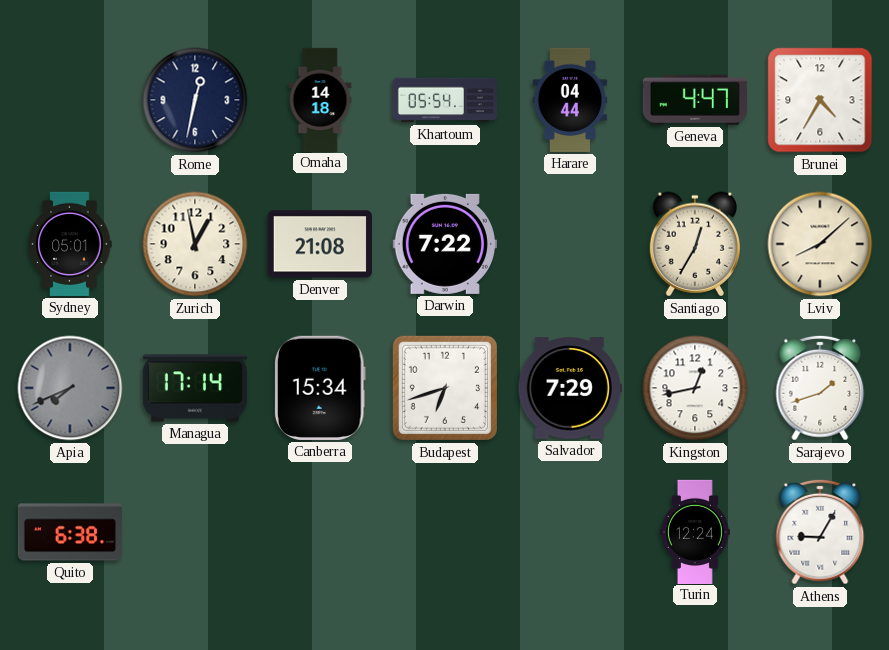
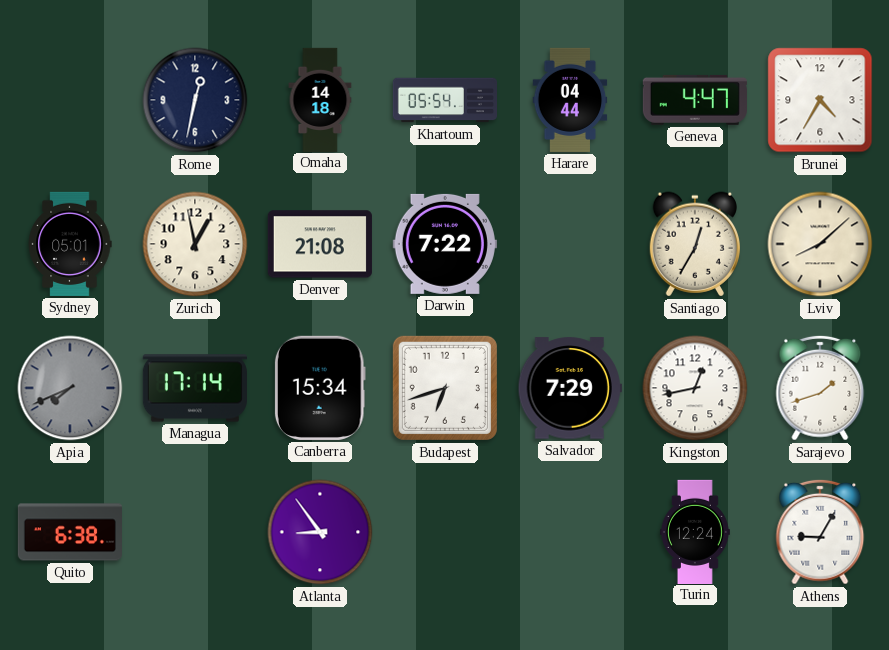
Atlanta: none -> 8:54 (320, 532)
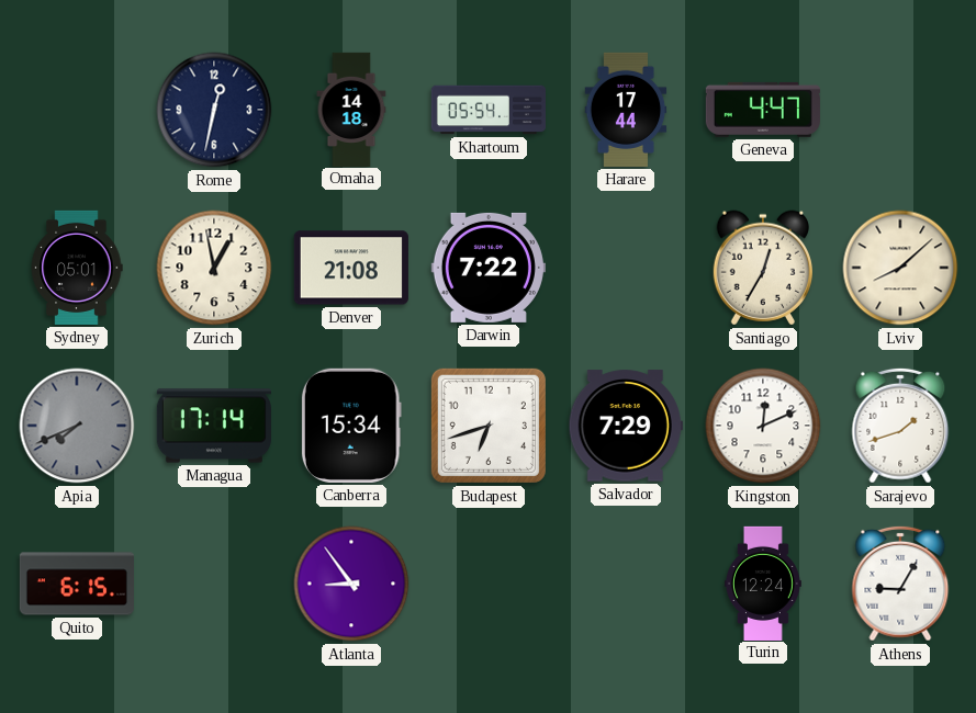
Harare: 04:44 -> 17:44 (626, 110)
Brunei: 4:35 -> none (820, 100)
Kingston: 12:43 -> 12:11 (763, 426)
Quito: 6:38 -> 6:15 (77, 584)
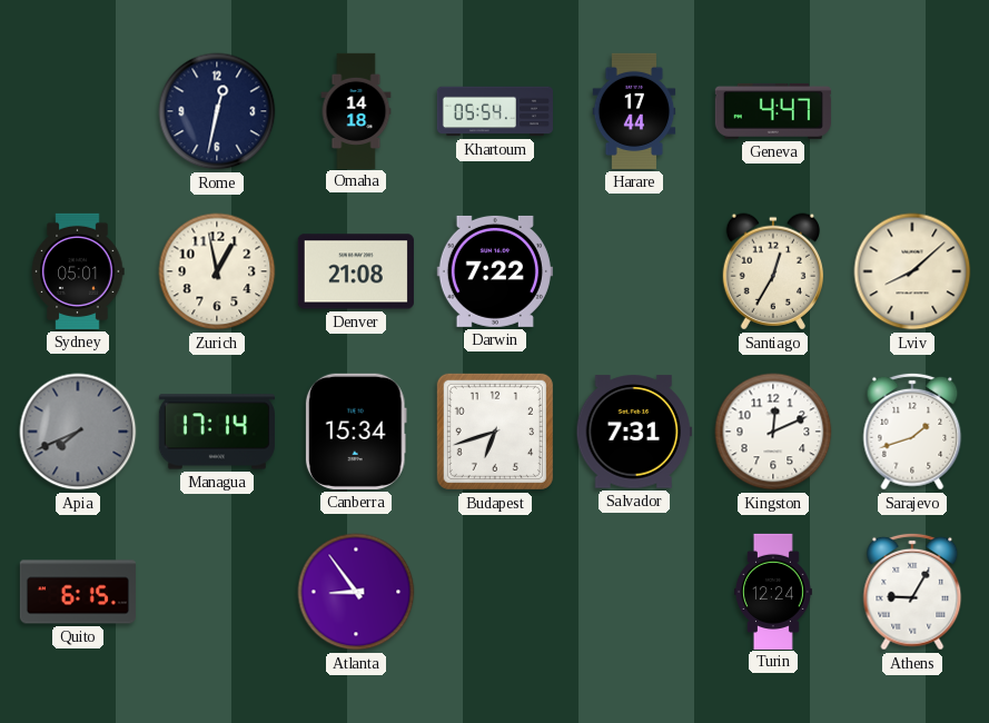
Salvador: 7:29 -> 7:31 (634, 432)
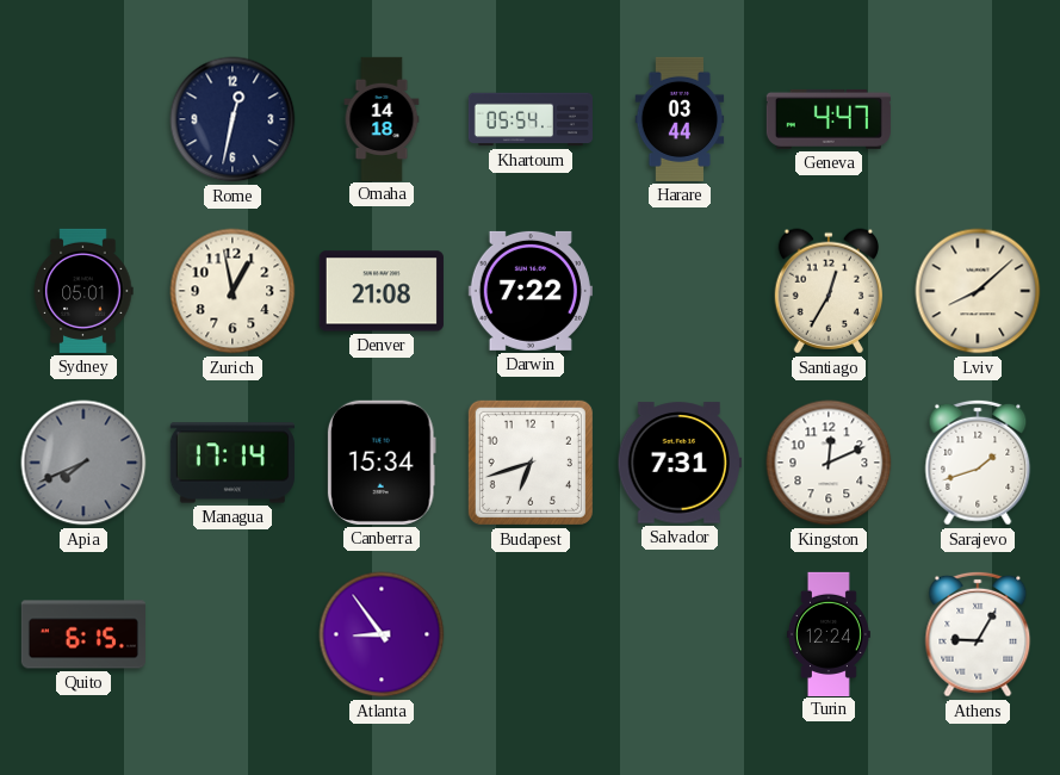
Harare: 17:44 -> 03:44 (680, 119)
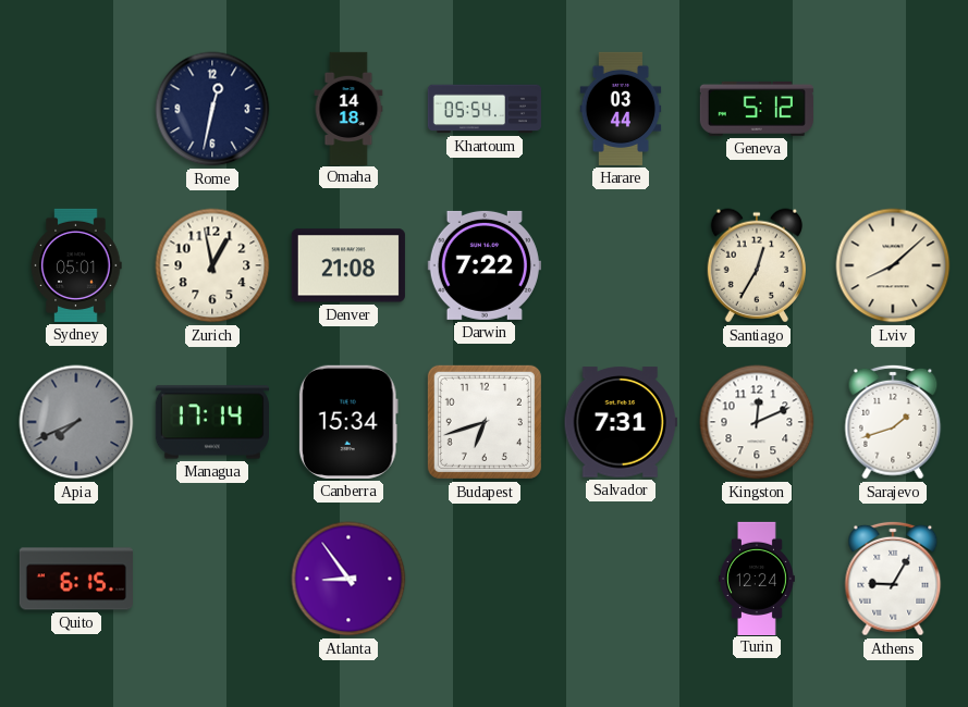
Geneva: 4:47 -> 5:12 (757, 109)
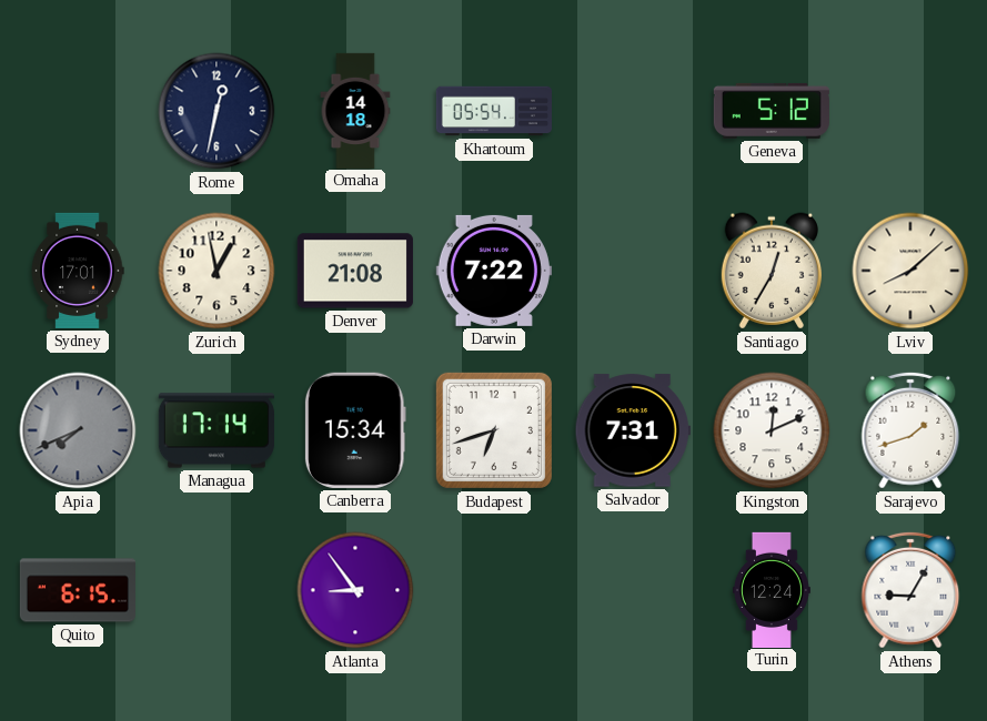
Harare: 03:44 -> none (621, 109)
Sydney: 05:01 -> 17:01 (78, 271)
